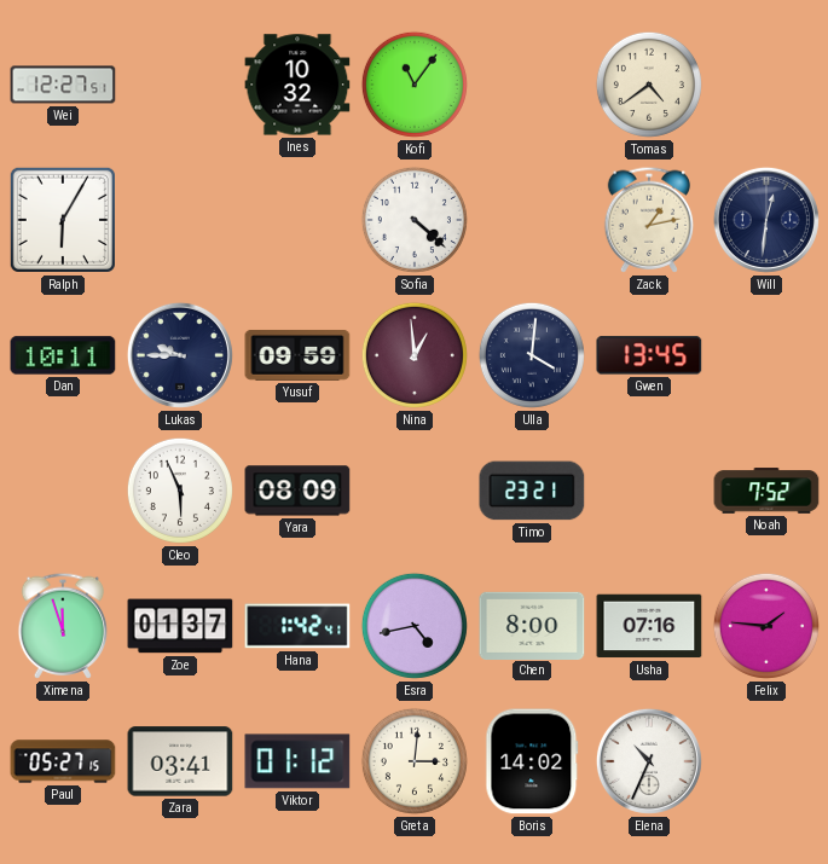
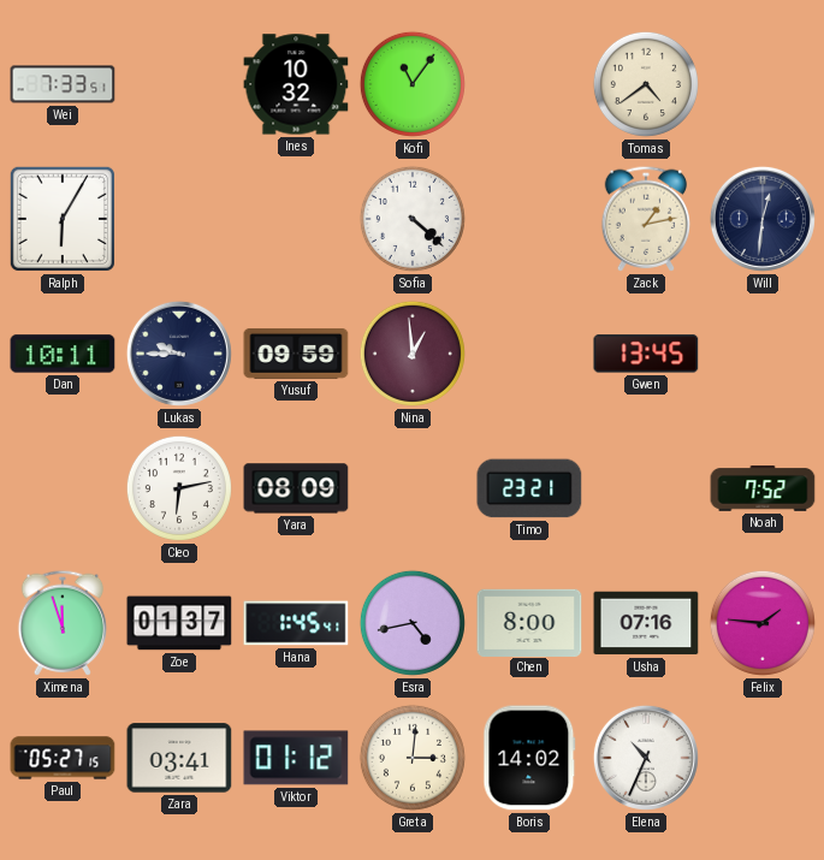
Wei: 12:27 -> 7:33 (63, 84)
Ulla: 4:01 -> none (532, 355)
Cleo: 5:56 -> 6:13 (179, 488)
Hana: 1:42 -> 1:45 (296, 623)
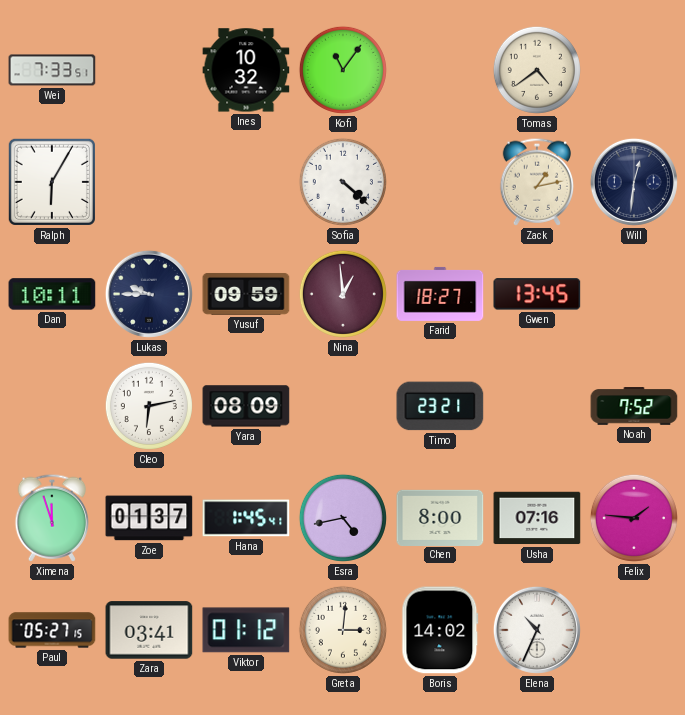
Farid: none -> 18:27 (440, 294)
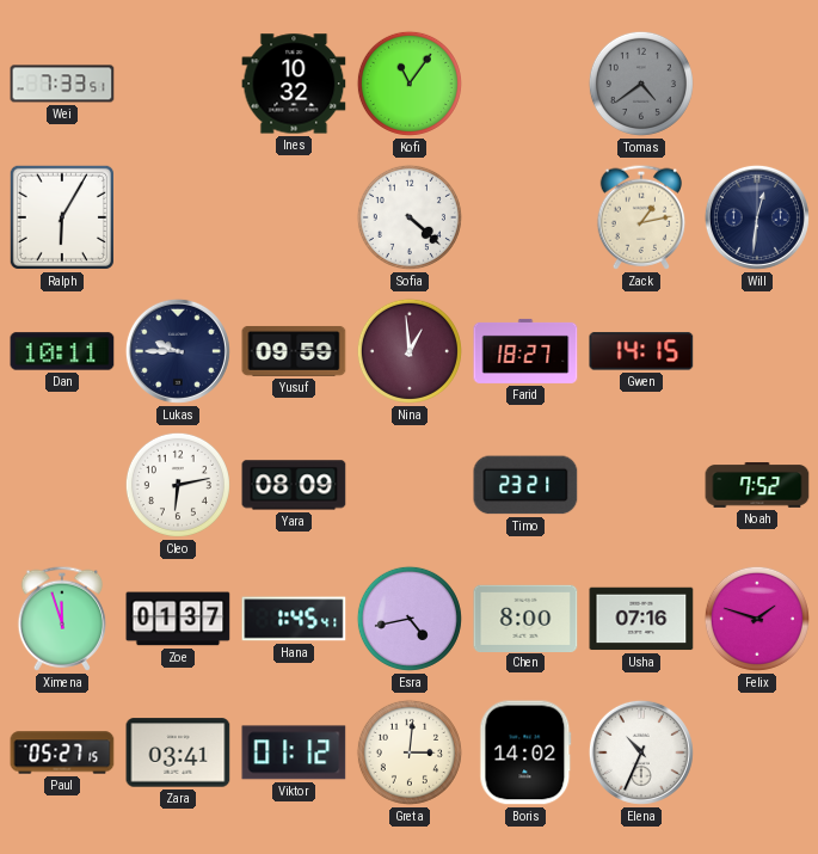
Tomas dial: cream -> grey (641, 84)
Gwen: 13:45 -> 14:15 (641, 351)
Felix: 1:46 -> 1:48 (757, 619)
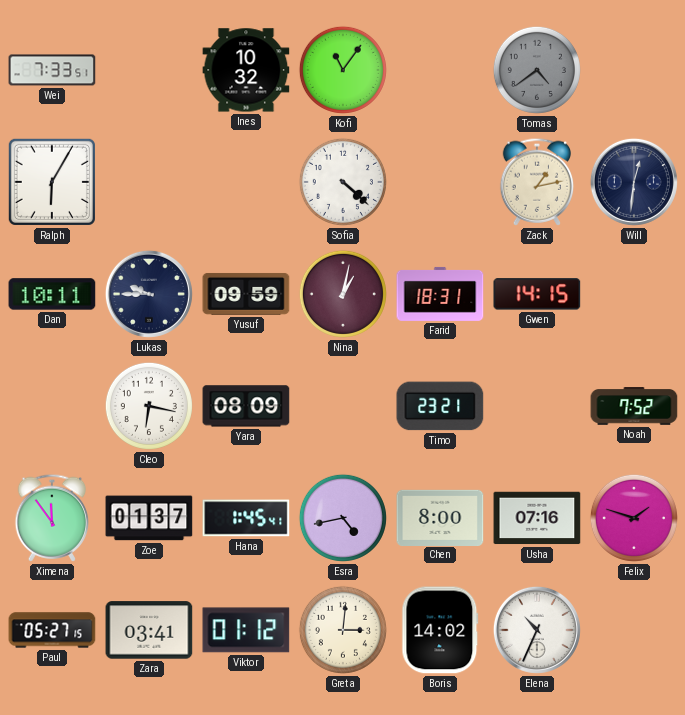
Nina: 12:59 -> 1:02 (343, 294)
Farid: 18:27 -> 18:31 (440, 294)
Cleo: 6:13 -> 6:17 (149, 406)
Ximena: 11:57 -> 11:54 (52, 518)
